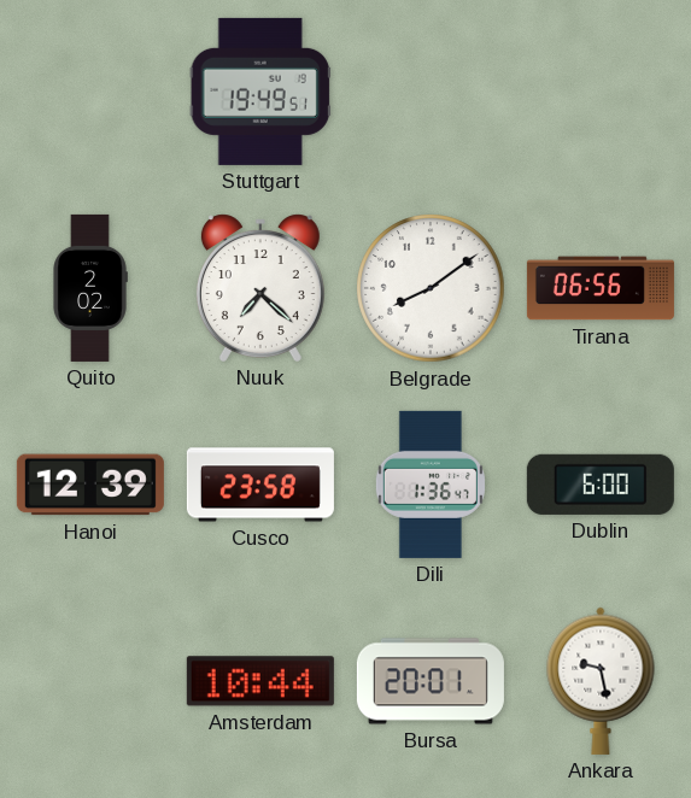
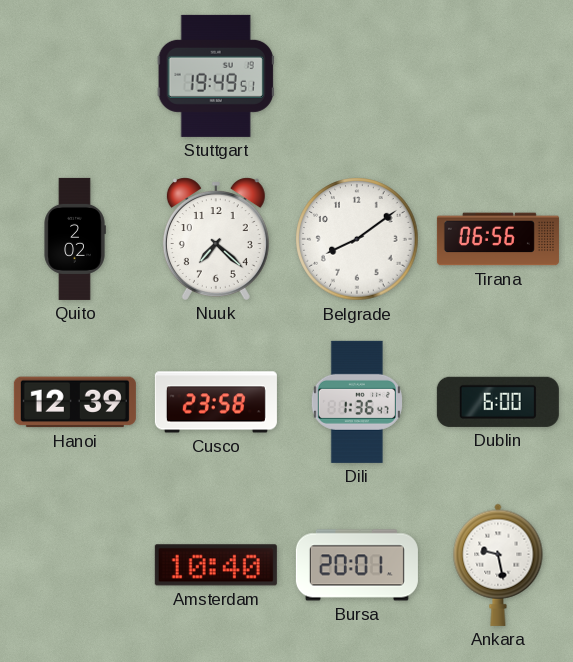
Amsterdam: 10:44 -> 10:40 (216, 565)
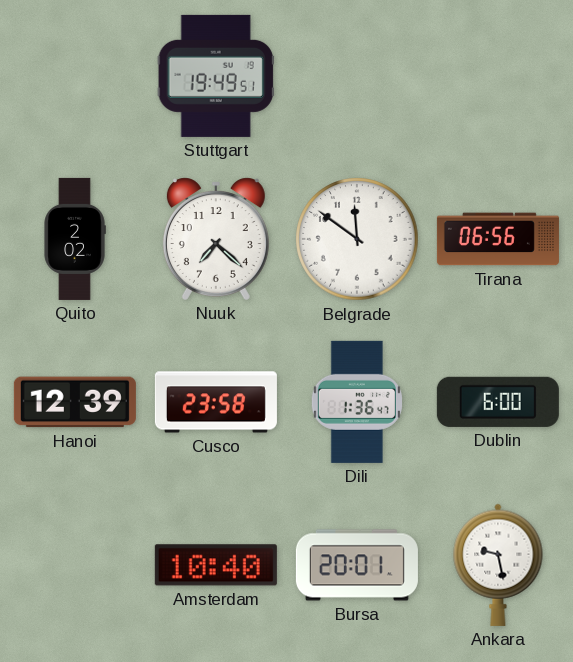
Belgrade: 8:09 -> 11:51 (357, 239)
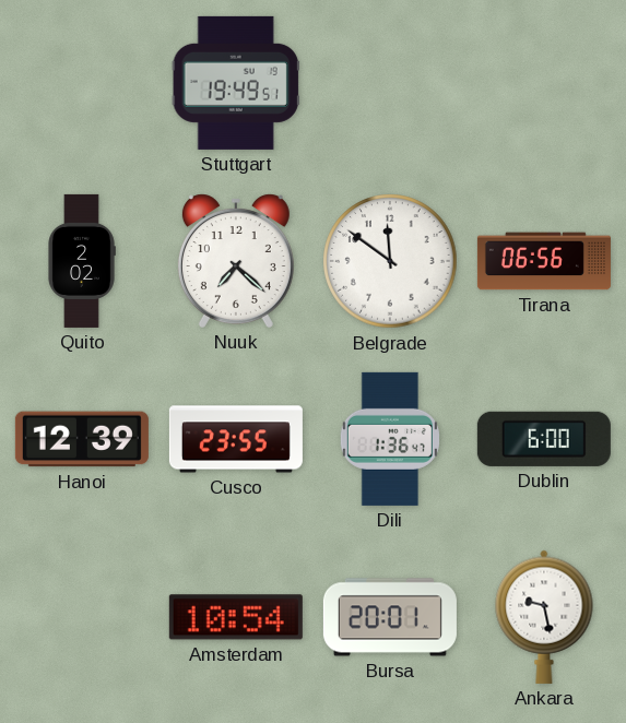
Cusco: 23:58 -> 23:55 (236, 439)
Amsterdam: 10:40 -> 10:54 (236, 617)
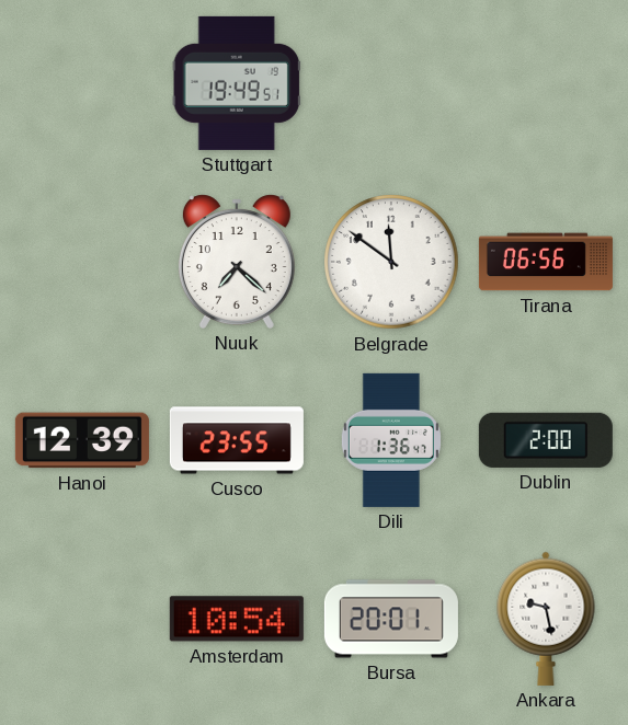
Quito: 2:02 -> none (82, 261)
Dublin: 6:00 -> 2:00 (546, 440)
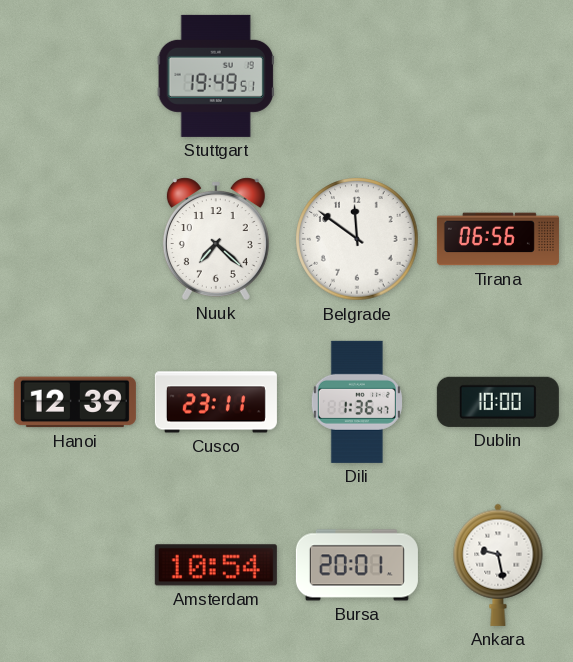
Cusco: 23:55 -> 23:11 (216, 402)
Dublin: 2:00 -> 10:00 (498, 402)
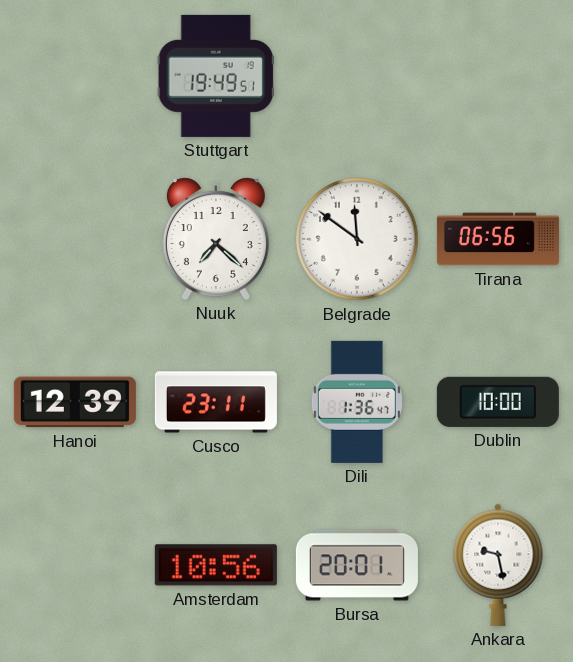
Amsterdam: 10:54 -> 10:56 (216, 565)
